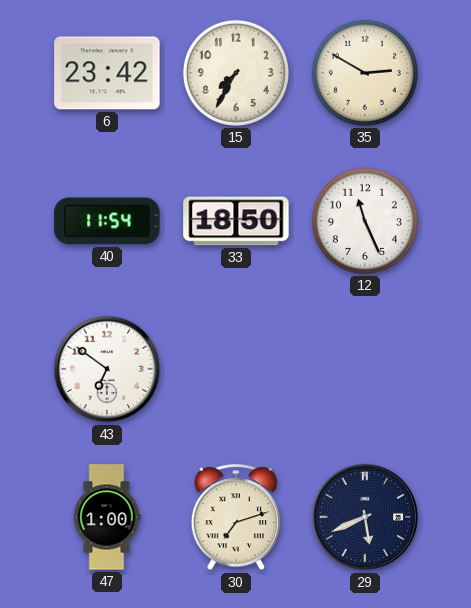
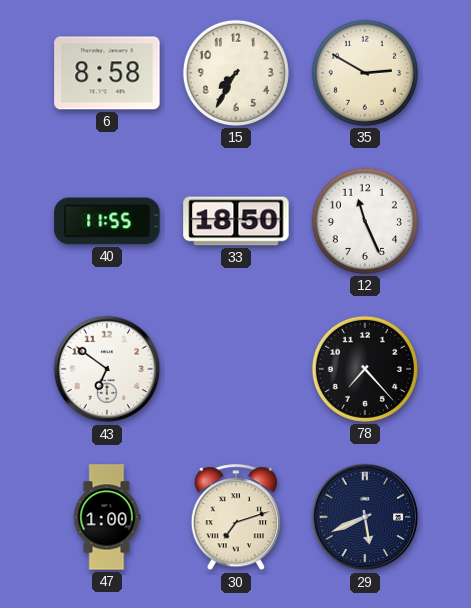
6: 23:42 -> 8:58 (107, 73)
40: 11:54 -> 11:55 (107, 221)
78: none -> 7:23 (365, 369)
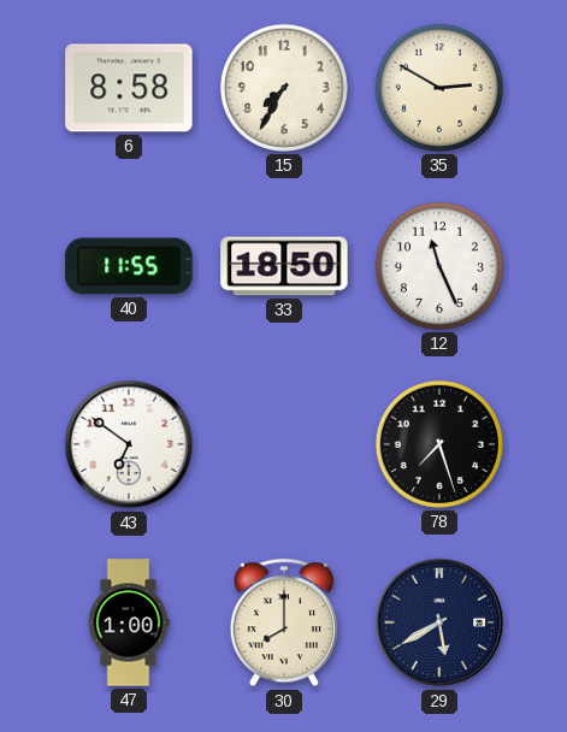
78: 7:23 -> 7:27 (439, 444)
30: 7:12 -> 8:00 (283, 624)
29: 5:41 -> 5:40 (439, 622)
